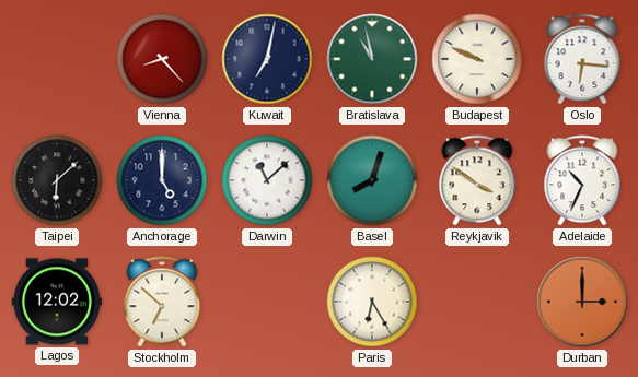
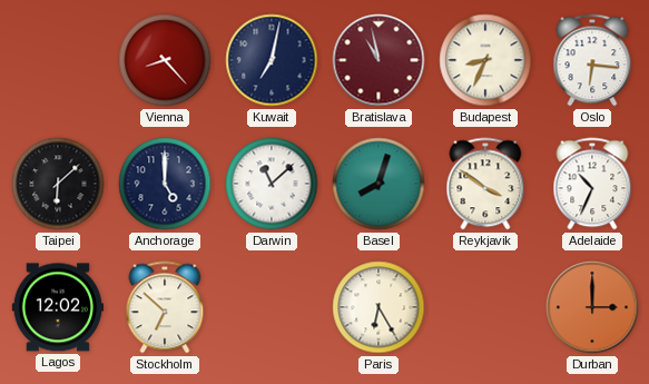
Bratislava dial: green -> burgundy (378, 60)
Budapest: 9:49 -> 8:34 (485, 60)
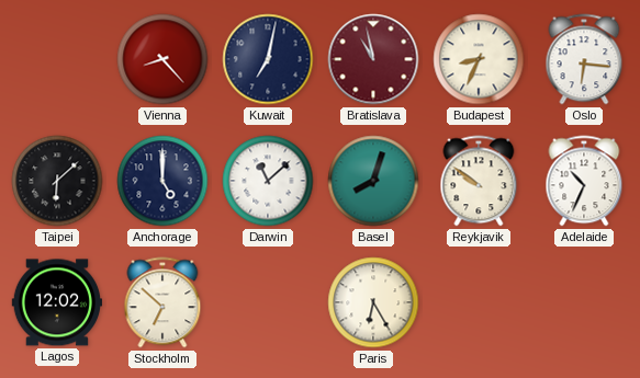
Reykjavik: 3:51 -> 9:51 (479, 181)
Durban: 3:00 -> none (592, 307)
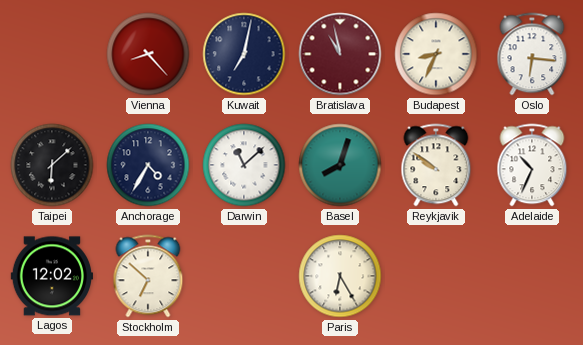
Anchorage: 5:00 -> 4:35 (148, 165)
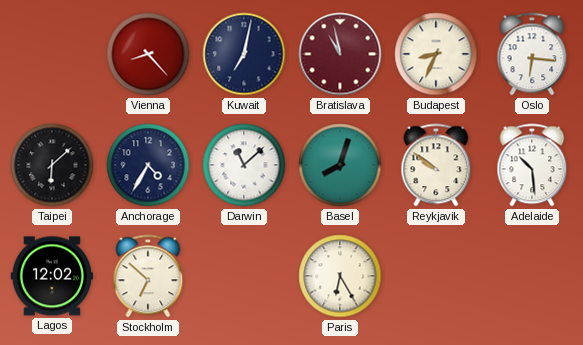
Adelaide: 10:34 -> 10:29 (532, 165)
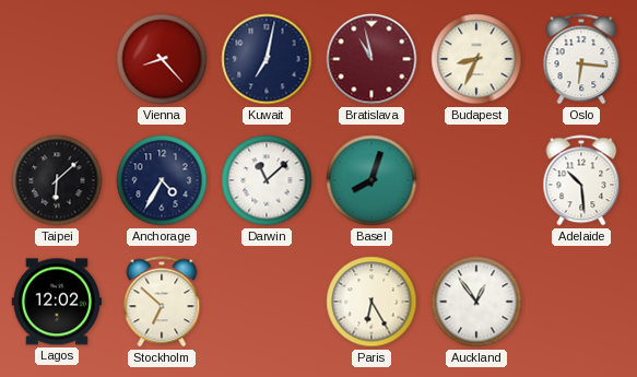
Reykjavik: 9:51 -> none (436, 165)
Auckland: none -> 12:54 (476, 302)
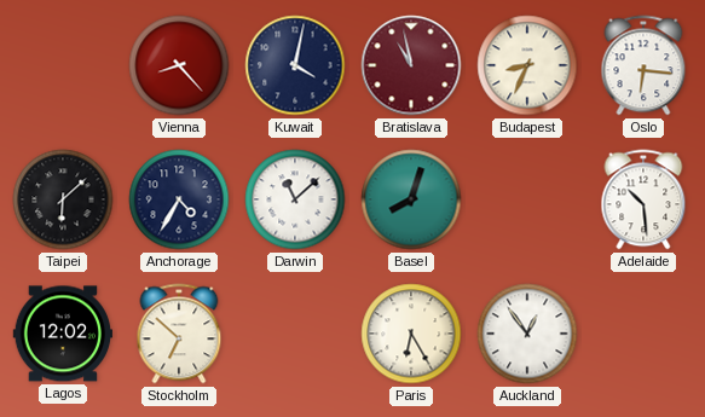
Kuwait: 7:02 -> 4:02 (295, 65)
